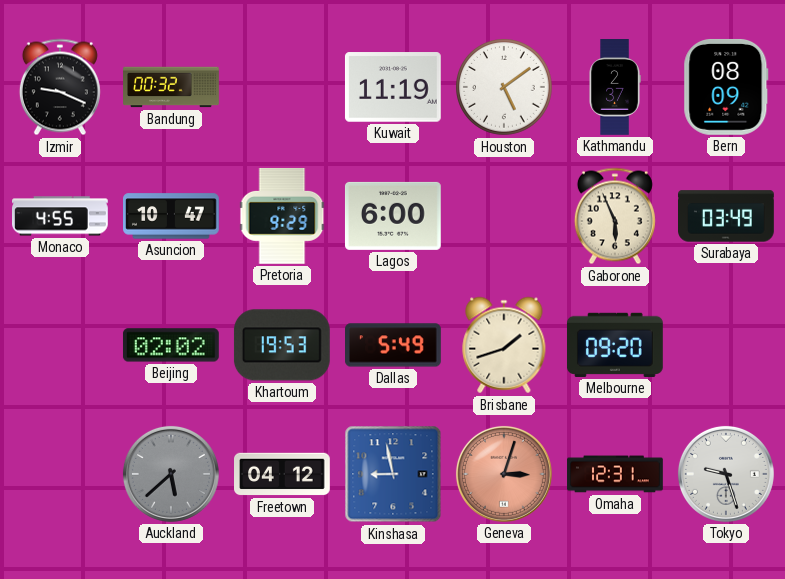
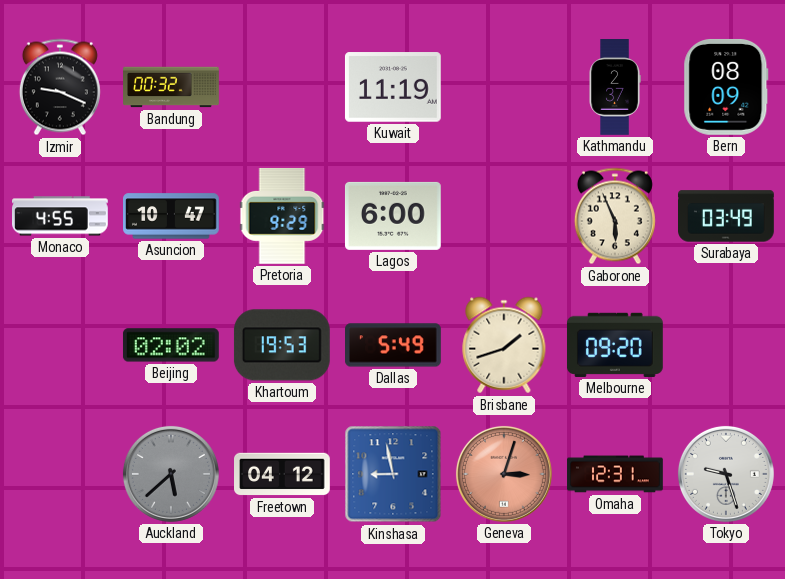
Houston: 5:09 -> none (505, 88)
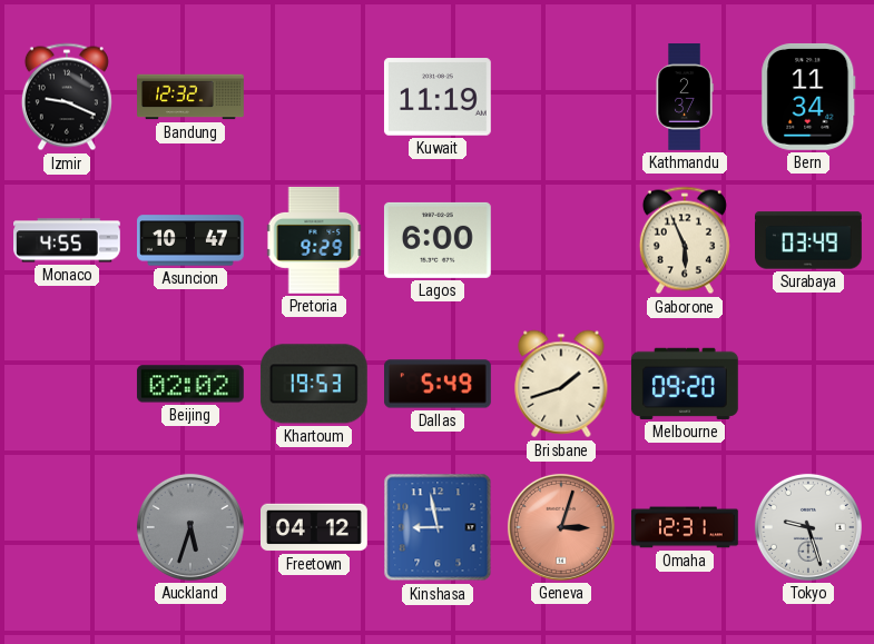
Bandung: 00:32 -> 12:32 (190, 97)
Bern: 08:09 -> 11:34 (808, 97)
Auckland: 5:38 -> 5:33 (190, 527)
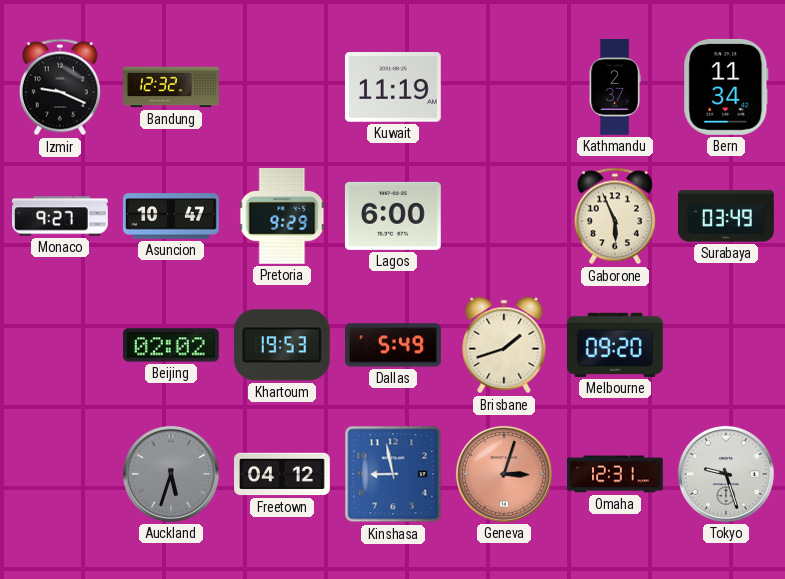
Monaco: 4:55 -> 9:27 (61, 216)
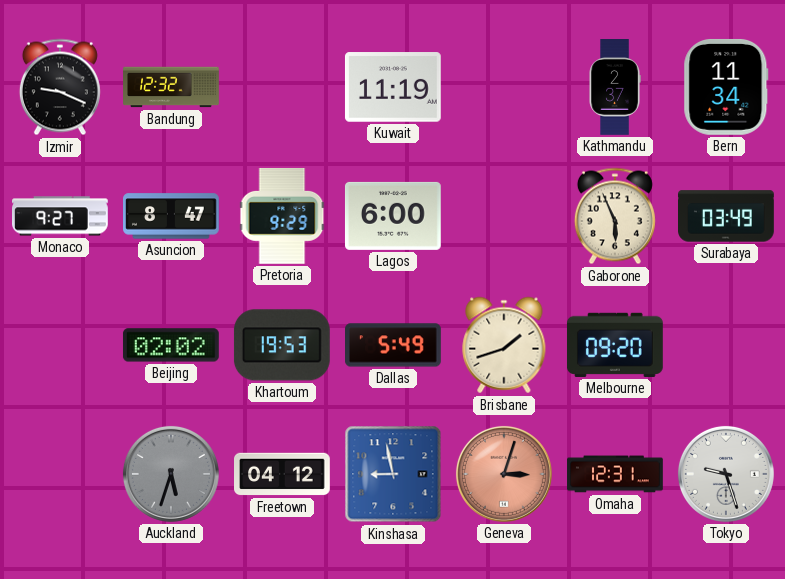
Asuncion: 10:47 -> 8:47 (172, 216)
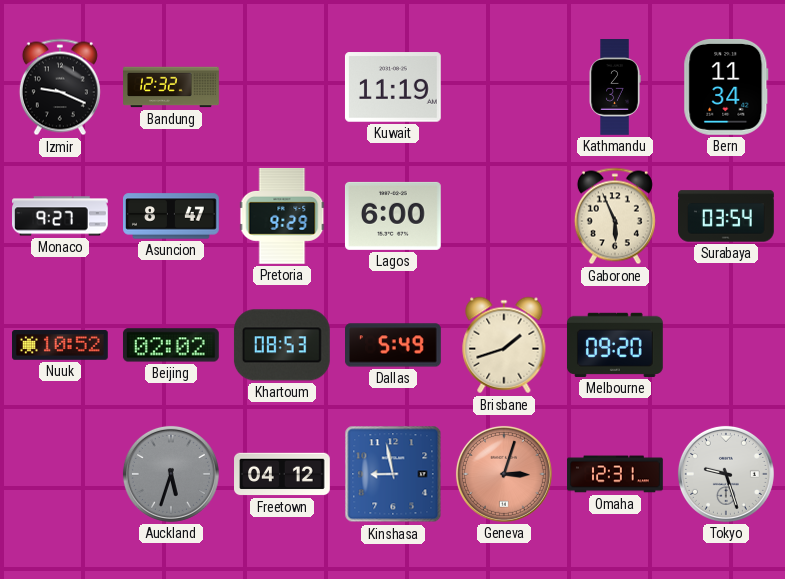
Surabaya: 03:49 -> 03:54 (727, 216)
Nuuk: none -> 10:52 (61, 345)
Khartoum: 19:53 -> 08:53 (282, 345)
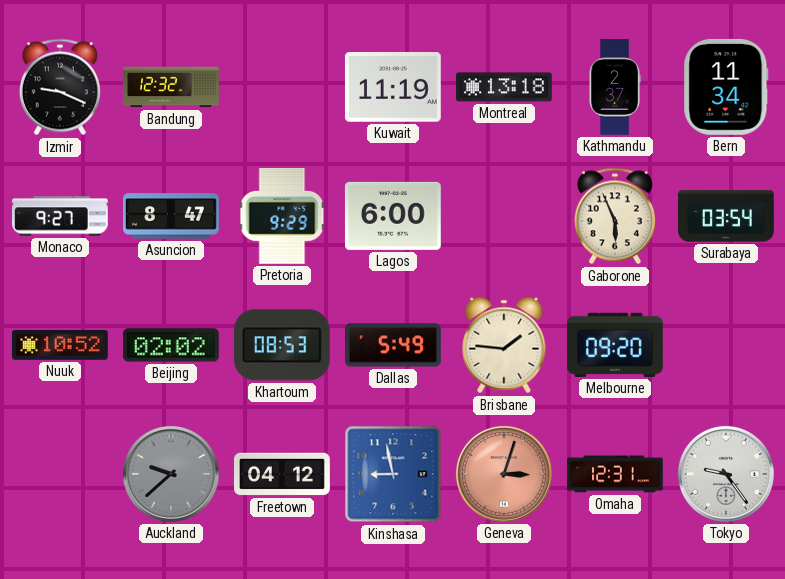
Montreal: none -> 13:18 (505, 87)
Brisbane: 1:42 -> 1:46 (504, 345)
Auckland: 5:33 -> 9:38 (171, 474)
Tokyo: 9:27 -> 9:24 (726, 474)
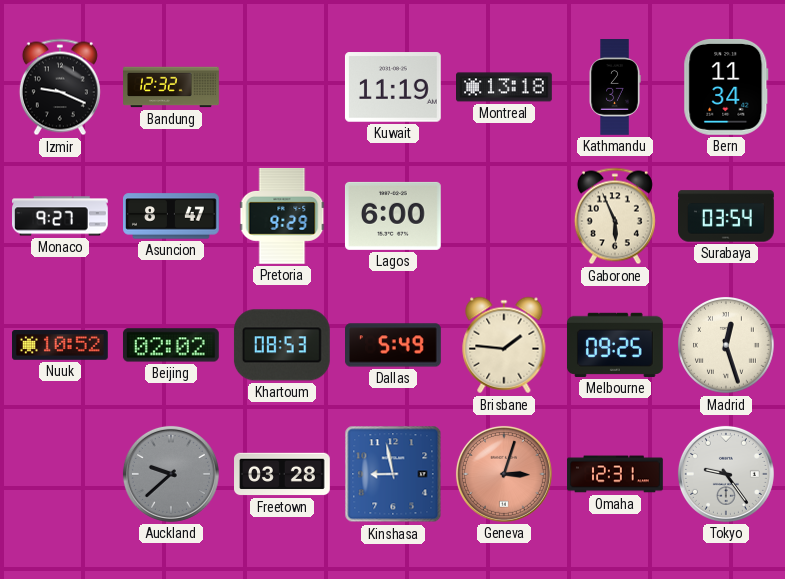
Melbourne: 09:20 -> 09:25 (615, 345)
Madrid: none -> 12:27 (727, 346)
Freetown: 04:12 -> 03:28 (283, 474)
